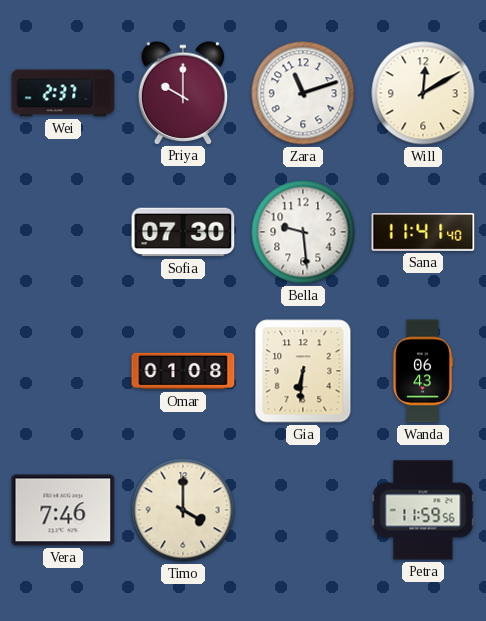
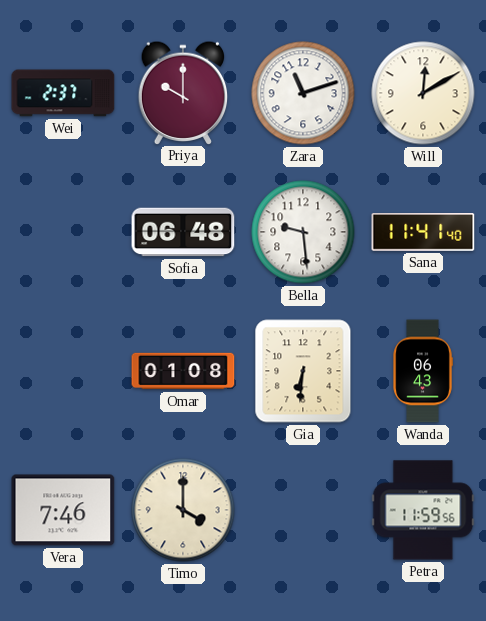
Sofia: 07:30 -> 06:48 (183, 232)
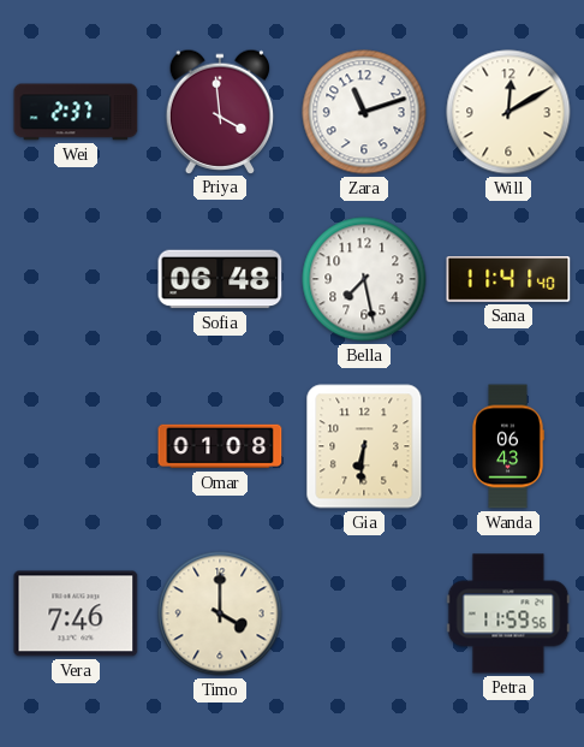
Priya: 10:00 -> 3:59 (220, 111)
Bella: 9:29 -> 7:28 (364, 279)
